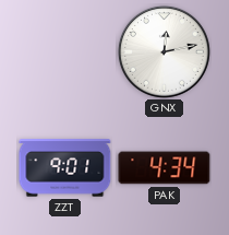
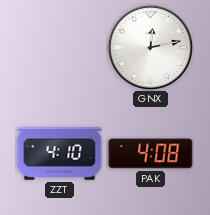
ZZT: 9:01 -> 4:10 (60, 154)
PAK: 4:34 -> 4:08 (151, 154)
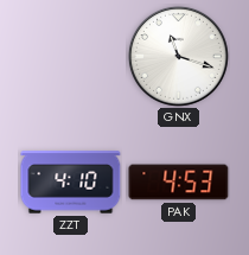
GNX: 12:13 -> 11:18 (178, 56)
PAK: 4:08 -> 4:53 (179, 183)
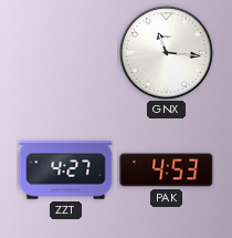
GNX: 11:18 -> 11:16 (166, 52)
ZZT: 4:10 -> 4:27 (66, 170)
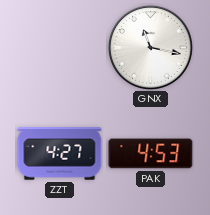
GNX: 11:16 -> 11:17 (150, 47)
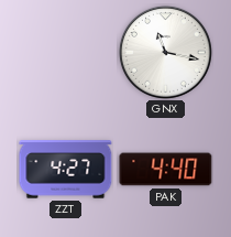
PAK: 4:53 -> 4:40 (166, 170)
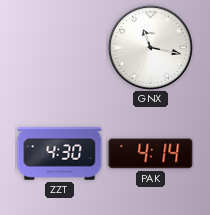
ZZT: 4:27 -> 4:30 (60, 154)
PAK: 4:40 -> 4:14 (151, 154)
